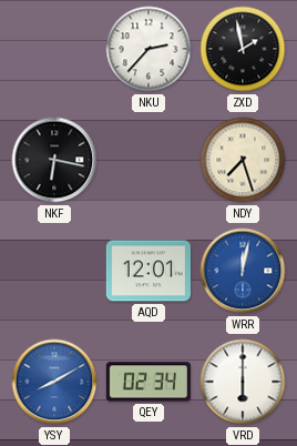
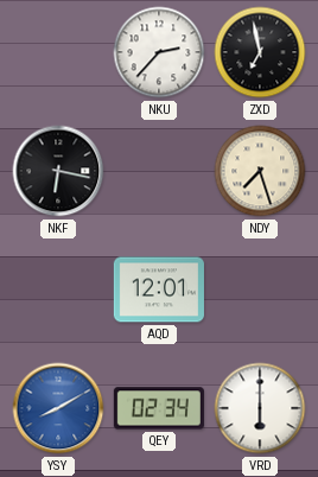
ZXD: 1:58 -> 6:58 (260, 52)
WRR: 12:02 -> none (243, 271)
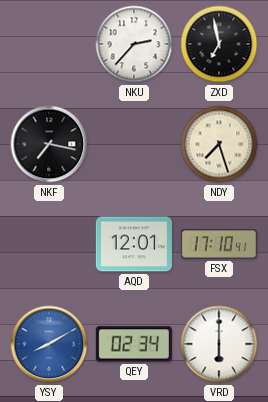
NKF: 6:17 -> 7:17 (49, 144)
FSX: none -> 17:10 (219, 244)
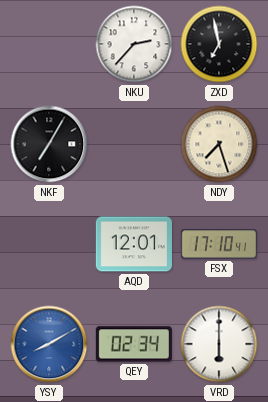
NKF: 7:17 -> 7:05 (49, 144)
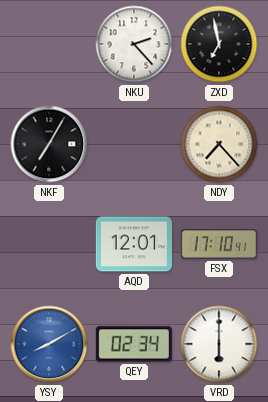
NKU: 2:37 -> 2:23 (134, 44)
NDY: 7:27 -> 7:23 (219, 144)
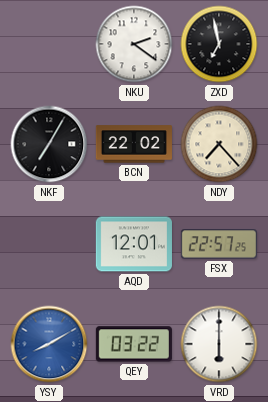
NKU: 2:23 -> 2:21 (134, 44)
BCN: none -> 22:02 (134, 144)
FSX: 17:10 -> 22:57 (219, 244)
QEY: 02:34 -> 03:22 (134, 344)
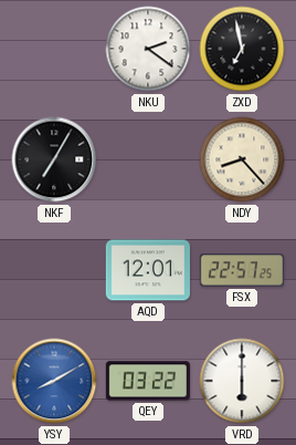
BCN: 22:02 -> none (134, 144)
NDY: 7:23 -> 8:23 (242, 159)
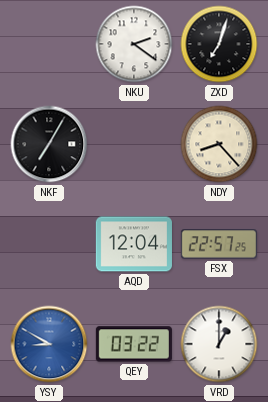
ZXD: 6:58 -> 7:03 (219, 44)
AQD: 12:01 -> 12:04 (134, 244)
YSY: 8:10 -> 8:50 (49, 344)
VRD: 6:00 -> 1:00 (219, 344)
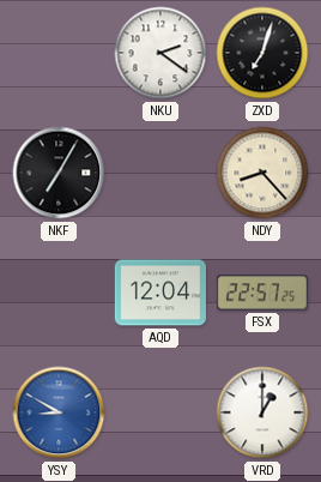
QEY: 03:22 -> none (134, 344)
